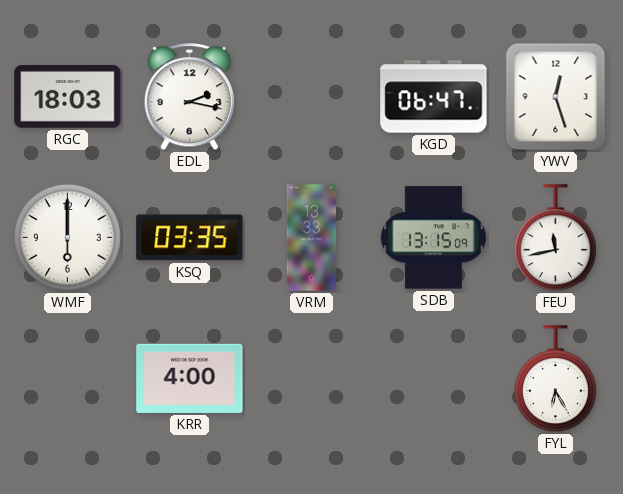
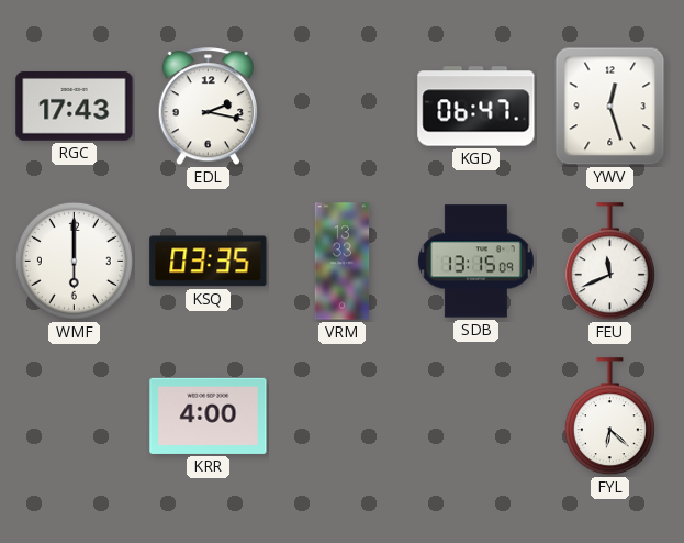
RGC: 18:03 -> 17:43 (75, 107)
FEU: 11:43 -> 11:41 (609, 262)
FYL: 6:25 -> 6:22 (609, 417)
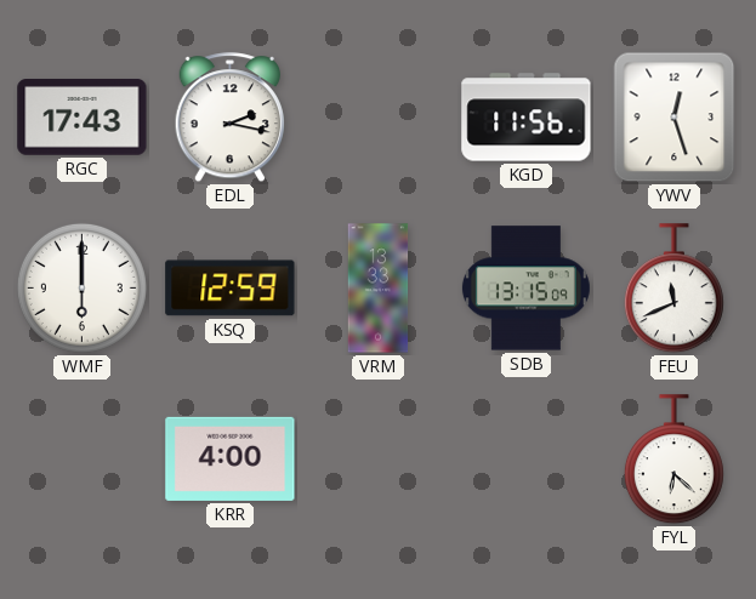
KGD: 06:47 -> 11:56 (527, 118)
KSQ: 03:35 -> 12:59 (231, 289)
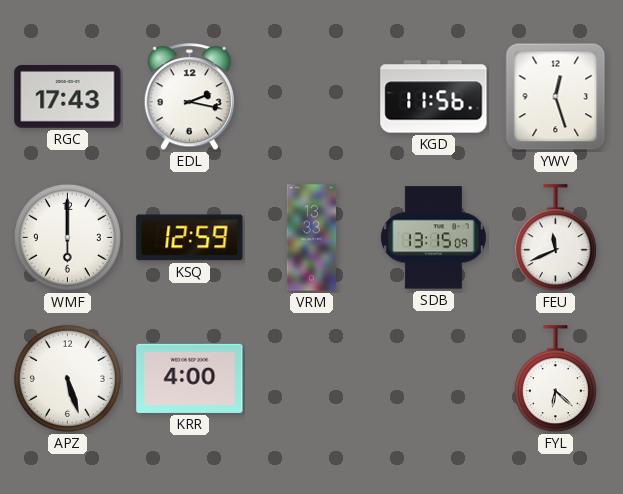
APZ: none -> 5:27 (67, 378)
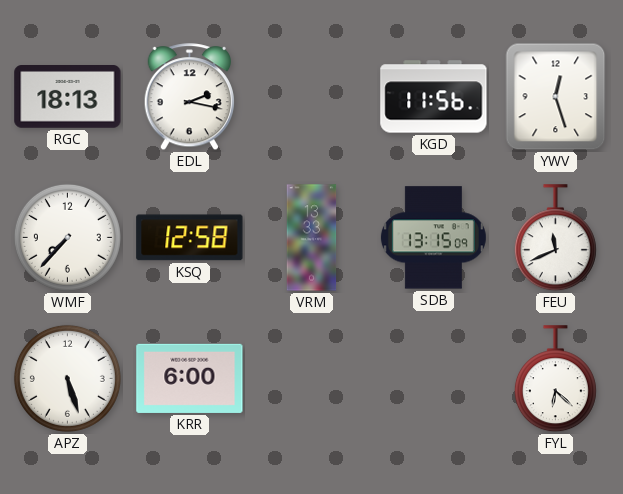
RGC: 17:43 -> 18:13 (68, 97)
WMF: 6:00 -> 7:37 (67, 237)
KSQ: 12:59 -> 12:58 (190, 238)
KRR: 4:00 -> 6:00 (190, 378)
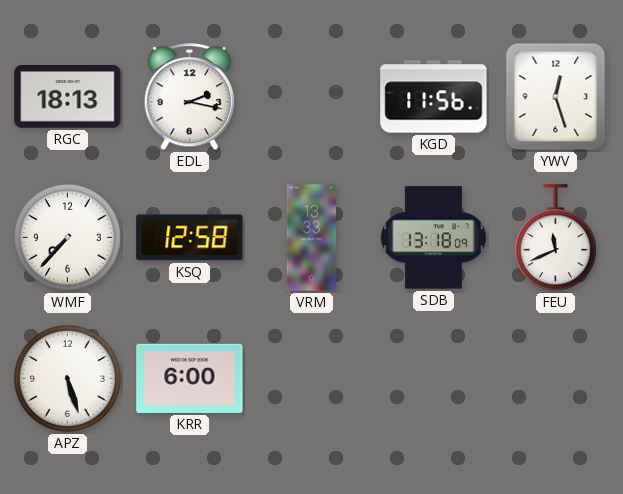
SDB: 13:15 -> 13:18 (433, 238)
FYL: 6:22 -> none (555, 379)
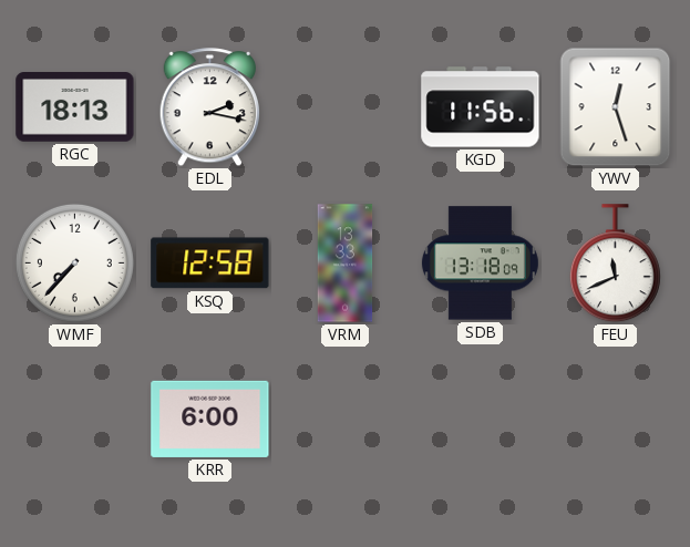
APZ: 5:27 -> none (67, 378)
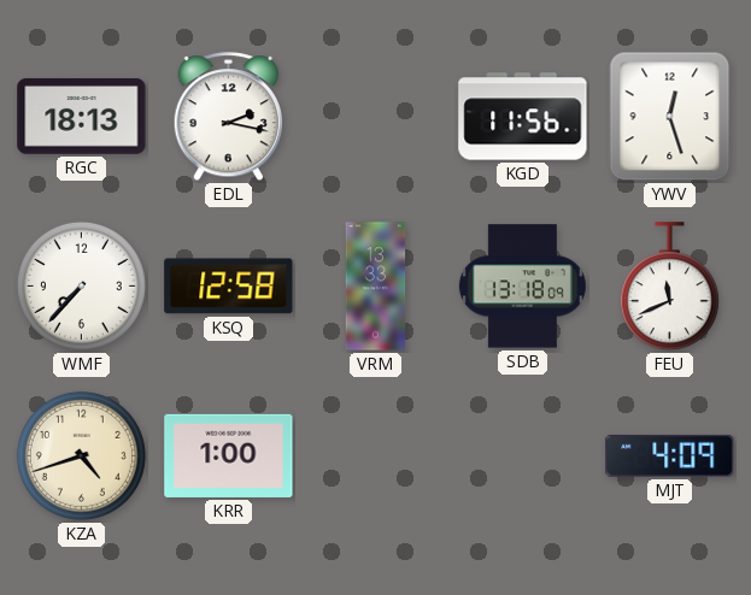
KZA: none -> 4:42 (81, 455)
KRR: 6:00 -> 1:00 (229, 455)
MJT: none -> 4:09 (670, 455)
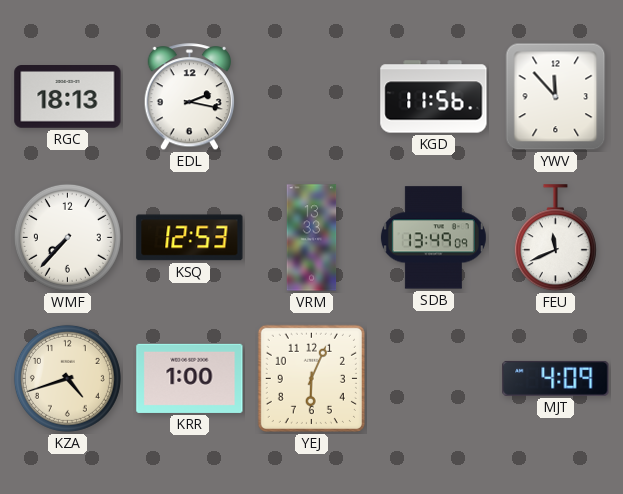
YWV: 12:27 -> 11:53 (556, 97)
KSQ: 12:58 -> 12:53 (190, 238)
SDB: 13:18 -> 13:49 (433, 238)
YEJ: none -> 6:04 (311, 378)
